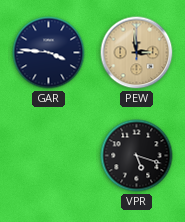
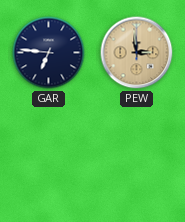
GAR: 3:46 -> 6:46 (49, 53)
VPR: 5:18 -> none (137, 156)
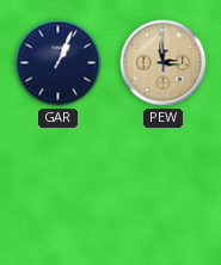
GAR: 6:46 -> 1:04 (59, 63)
